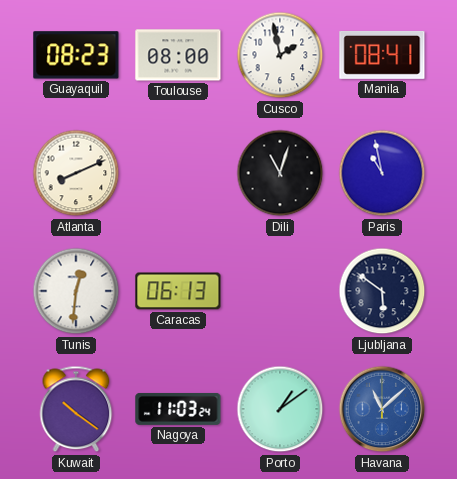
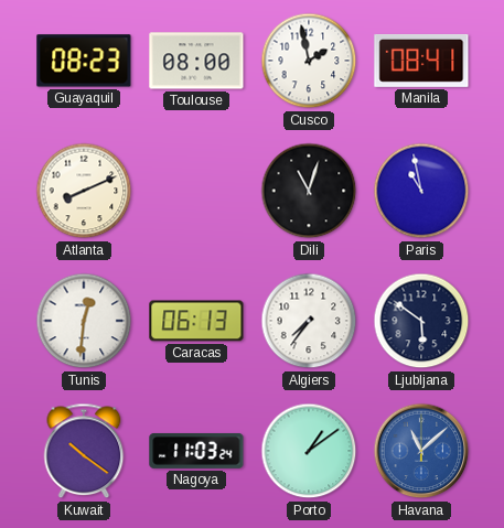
Algiers: none -> 7:36 (309, 321)
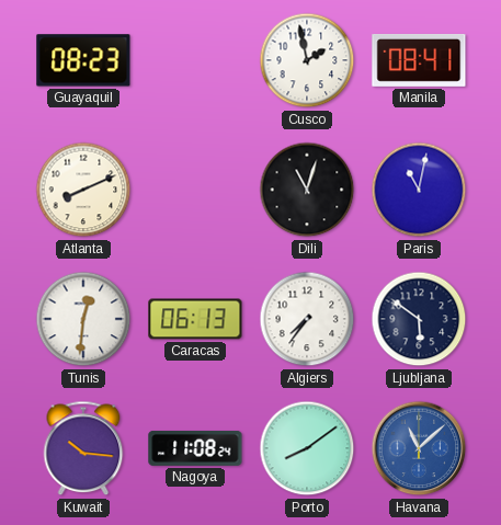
Toulouse: 08:00 -> none (196, 61)
Paris: 10:58 -> 11:02 (419, 190)
Kuwait: 10:21 -> 10:16 (83, 448)
Nagoya: 11:03 -> 11:08 (195, 448)
Porto: 1:09 -> 8:09 (307, 448)
